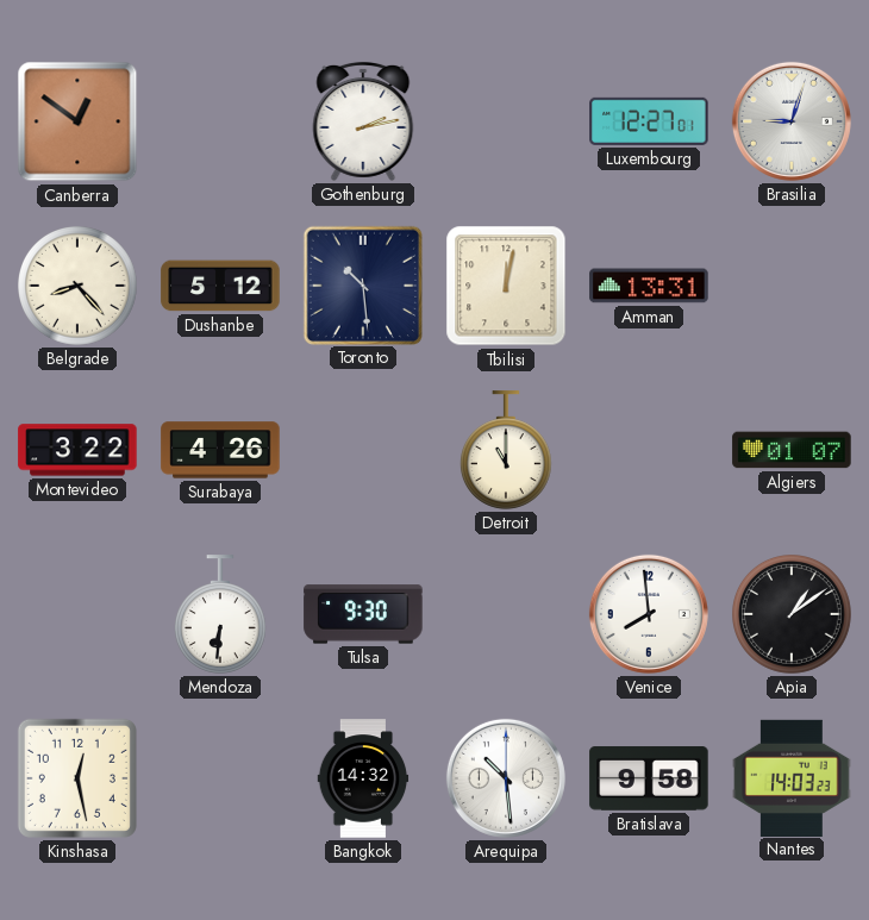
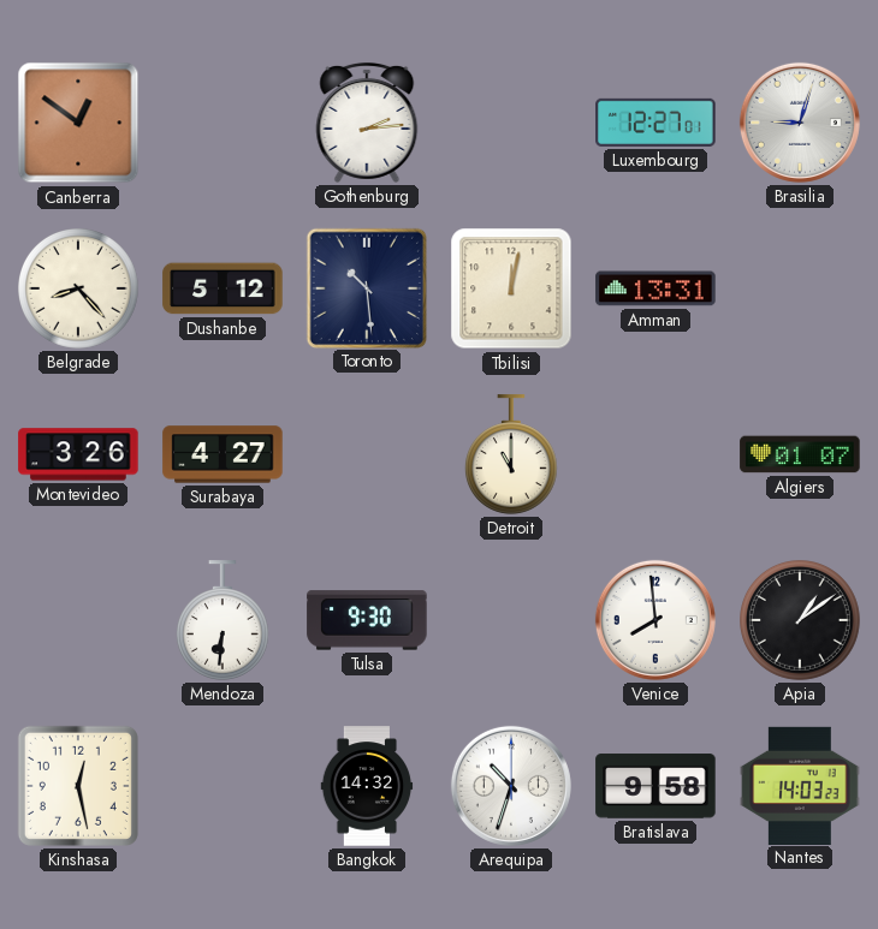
Gothenburg: 2:13 -> 2:14 (367, 123)
Montevideo: 3:22 -> 3:26 (78, 454)
Surabaya: 4:26 -> 4:27 (223, 454)
Arequipa: 10:29 -> 10:33 (511, 786)
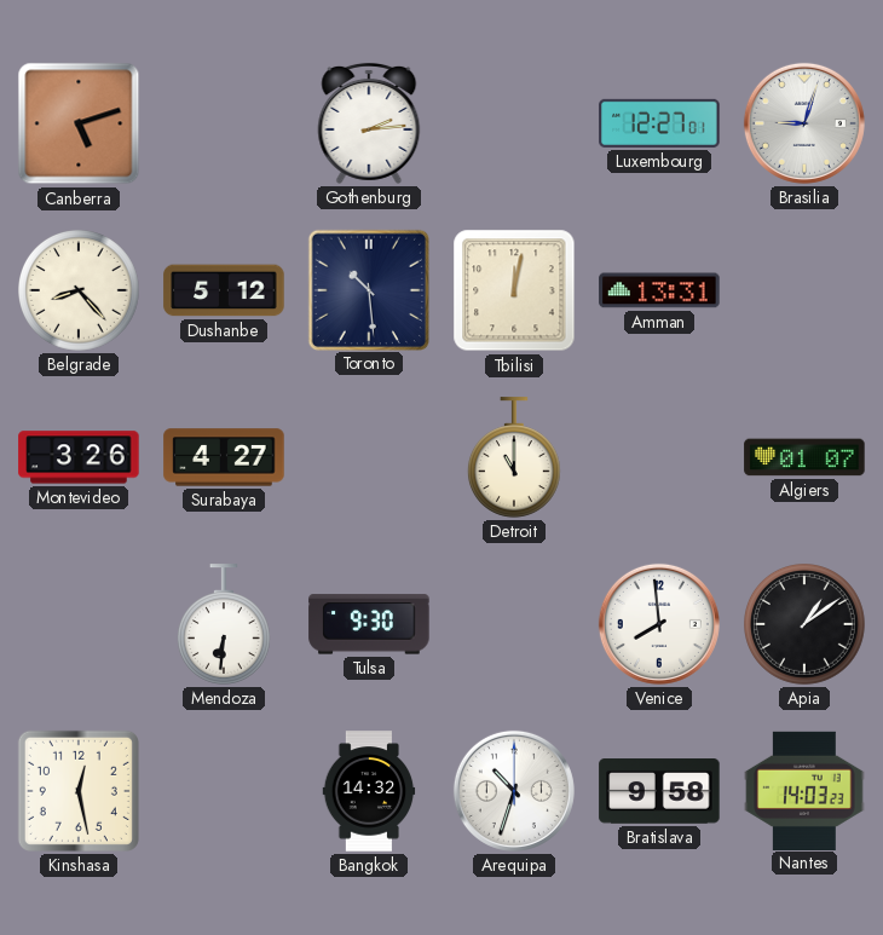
Canberra: 12:51 -> 5:12 (79, 123)
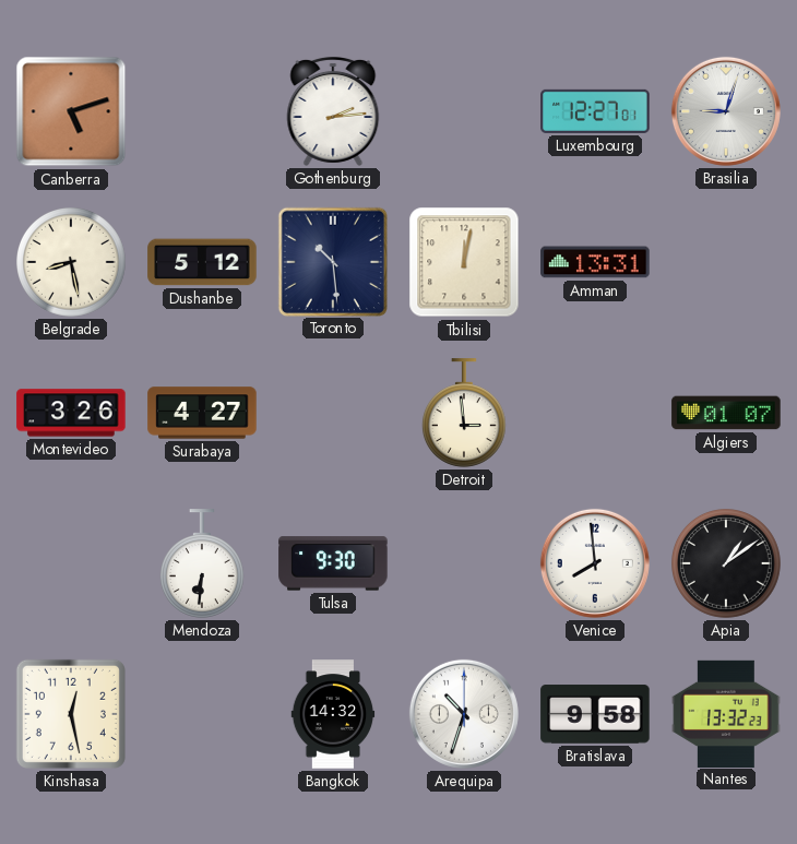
Belgrade: 8:23 -> 8:28 (72, 263)
Detroit: 11:00 -> 2:59 (464, 413)
Nantes: 14:03 -> 13:32 (726, 713)
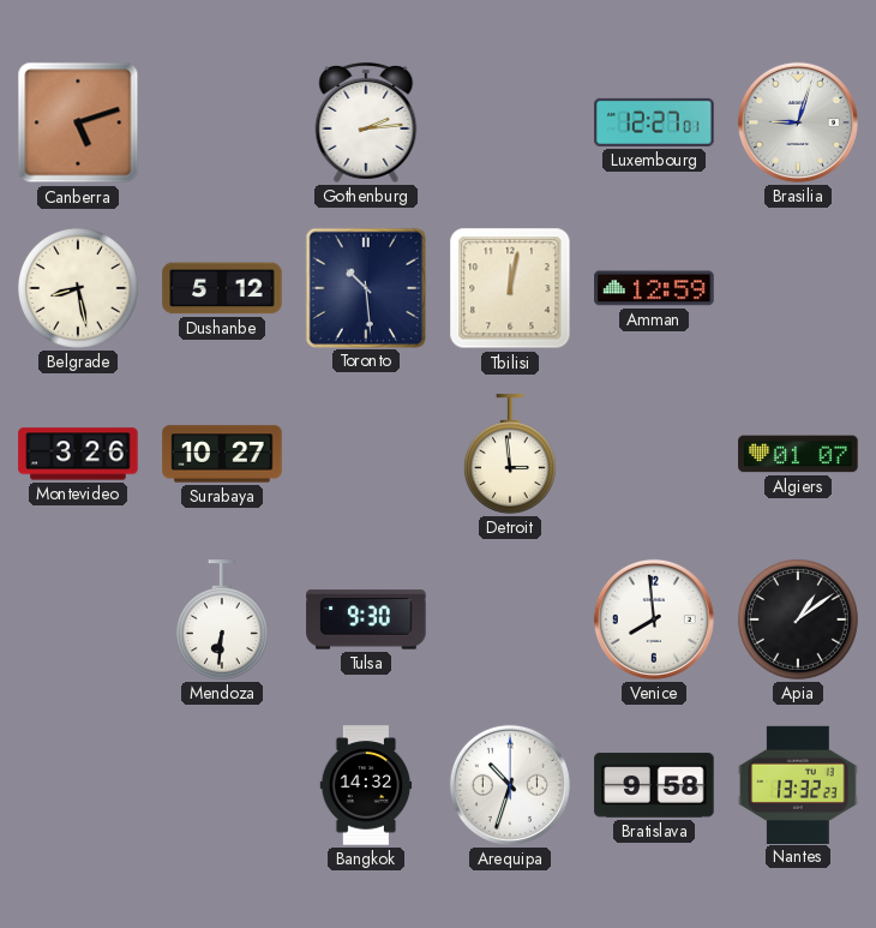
Amman: 13:31 -> 12:59 (654, 288)
Surabaya: 4:27 -> 10:27 (222, 454)
Kinshasa: 12:28 -> none (71, 714)
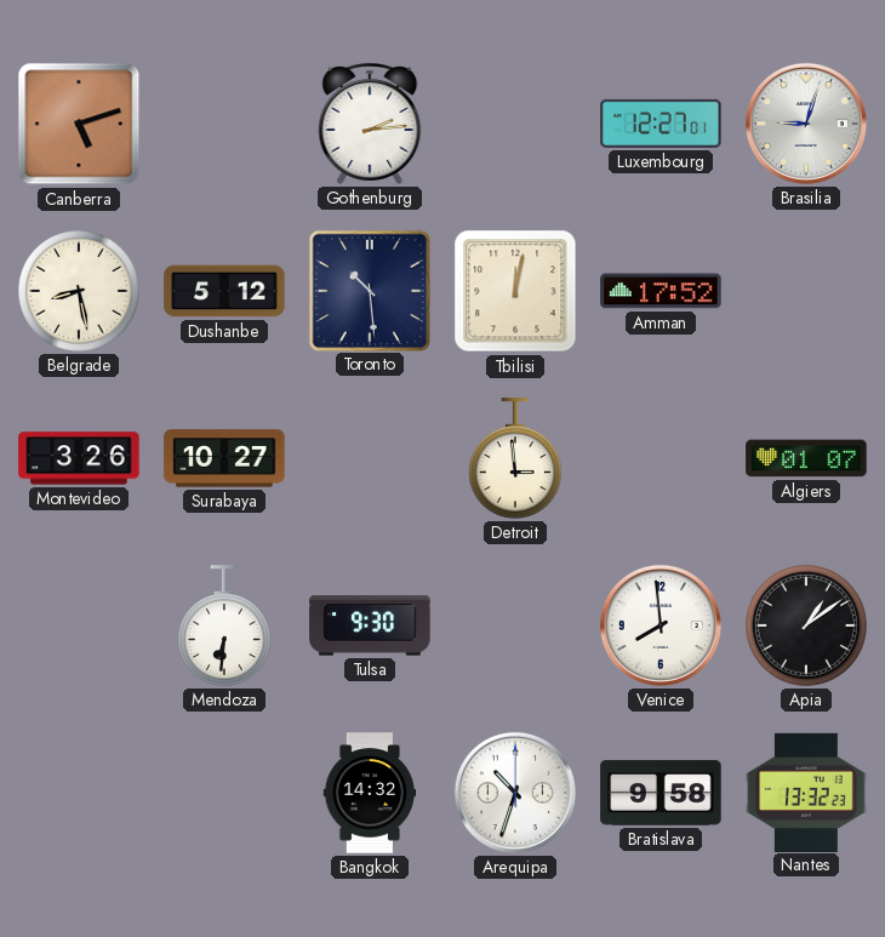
Amman: 12:59 -> 17:52 (661, 291)
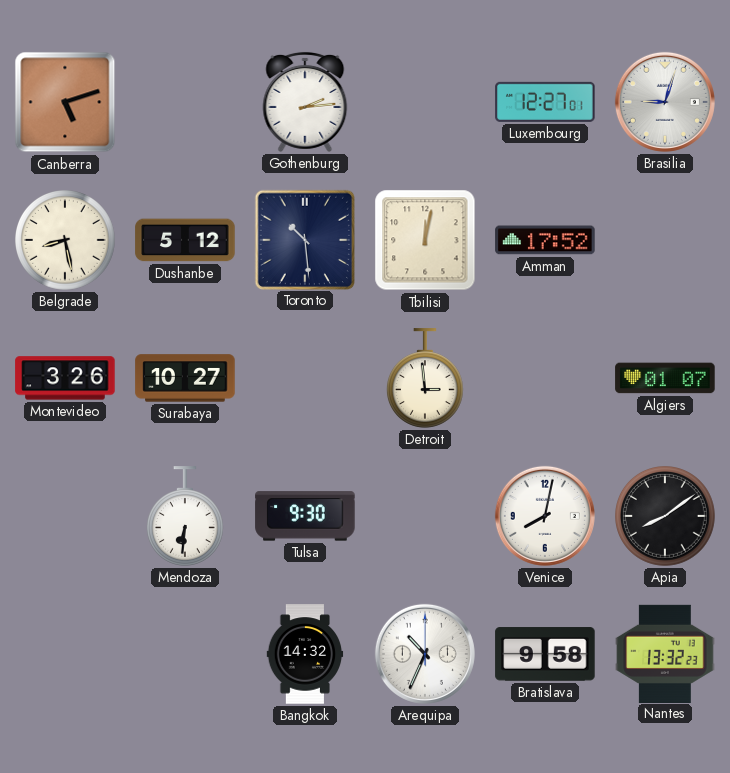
Venice: 7:59 -> 8:02 (545, 516)
Apia: 1:09 -> 8:09 (666, 517)
Arequipa: 10:33 -> 10:34 (425, 654)
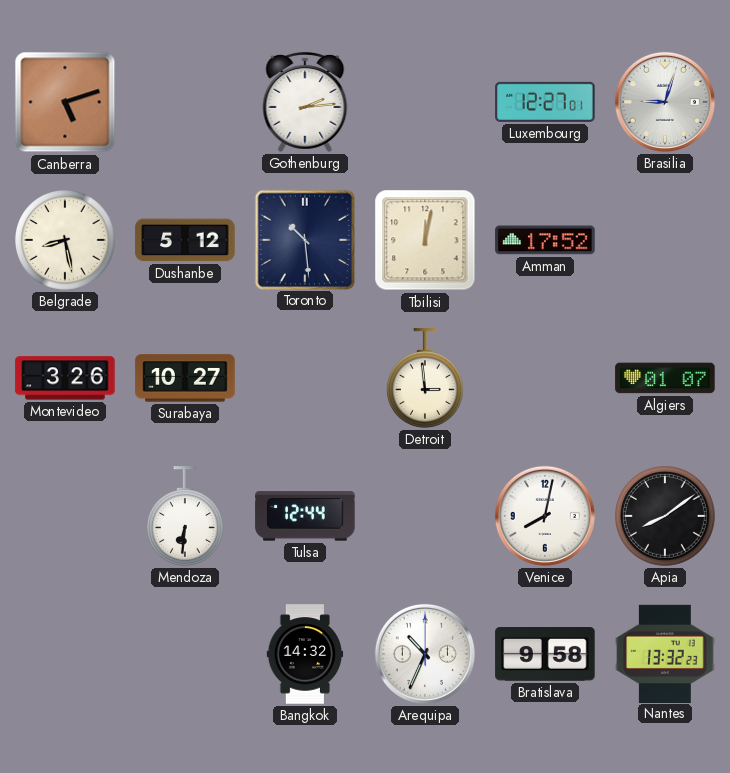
Tulsa: 9:30 -> 12:44 (305, 516)
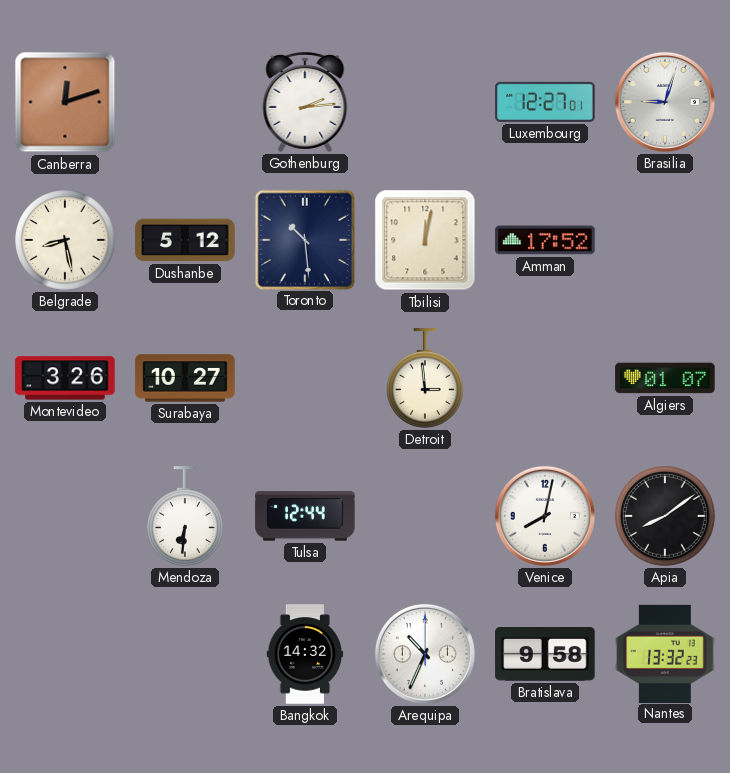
Canberra: 5:12 -> 12:12 (65, 102)
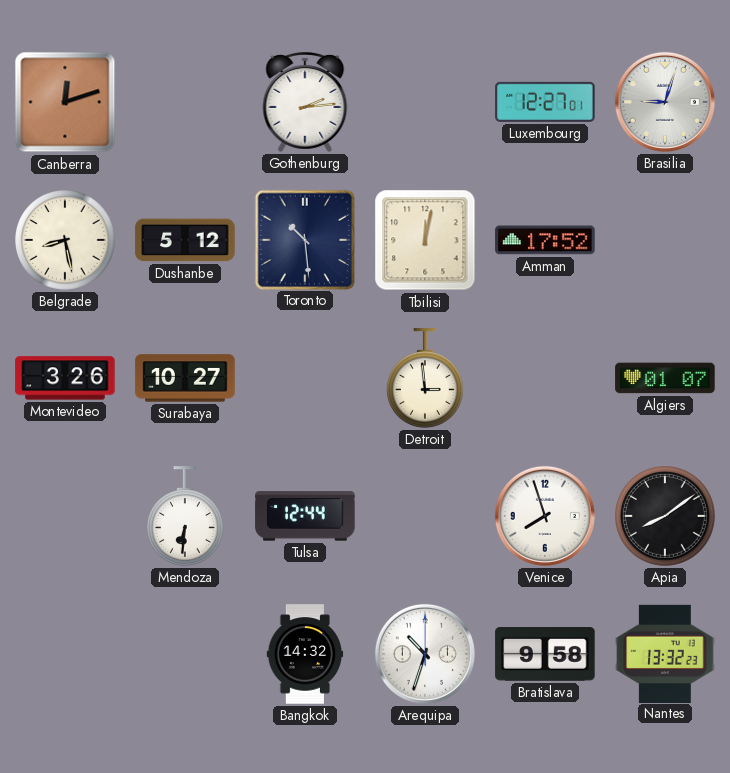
Venice: 8:02 -> 7:57 (545, 516)
Arequipa: 10:34 -> 10:33 (425, 654)
